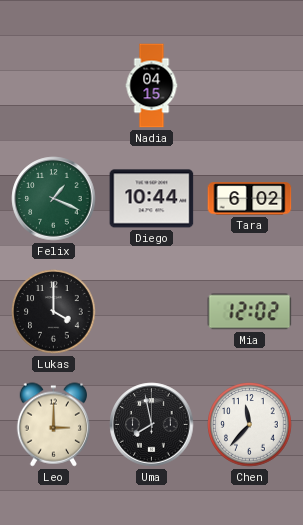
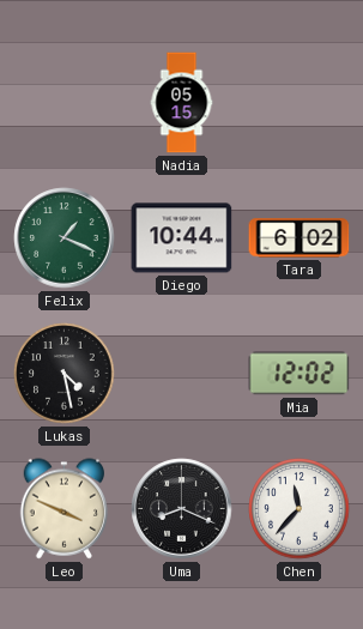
Nadia: 04:15 -> 05:15 (182, 103)
Lukas: 4:00 -> 4:28 (65, 374)
Leo: 3:00 -> 3:49 (65, 509)
Uma: 7:58 -> 8:19 (182, 509)
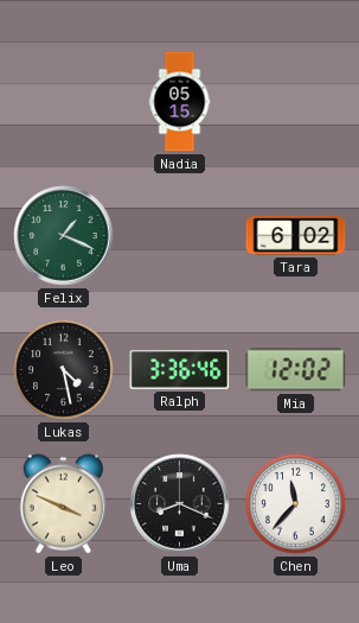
Diego: 10:44 -> none (182, 238)
Ralph: none -> 3:36 (180, 369)
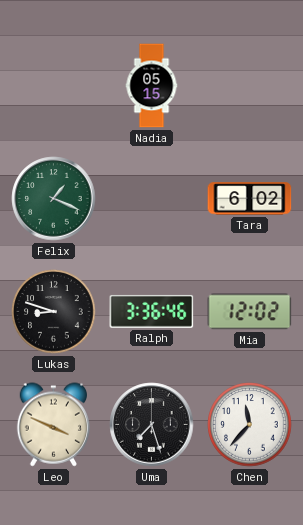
Lukas: 4:28 -> 8:48 (54, 312)
Uma: 8:19 -> 7:27 (152, 425)
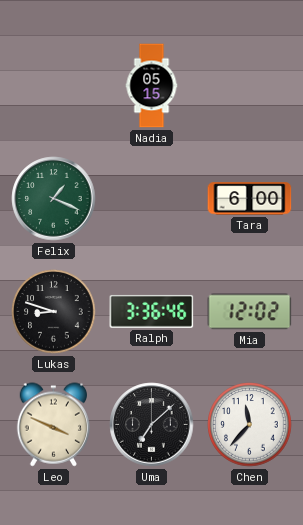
Tara: 6:02 -> 6:00 (250, 199)
Uma: 7:27 -> 7:08 (152, 425)
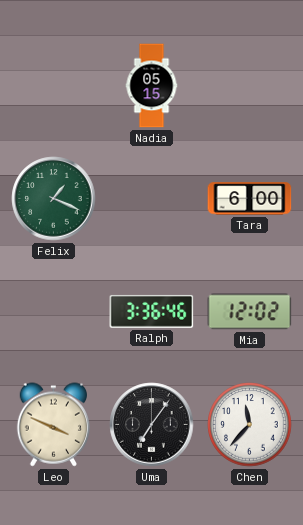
Lukas: 8:48 -> none (54, 312)
Uma: 7:08 -> 7:06 (152, 425)
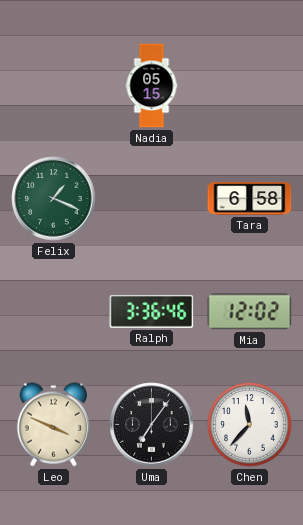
Tara: 6:00 -> 6:58 (250, 199)
